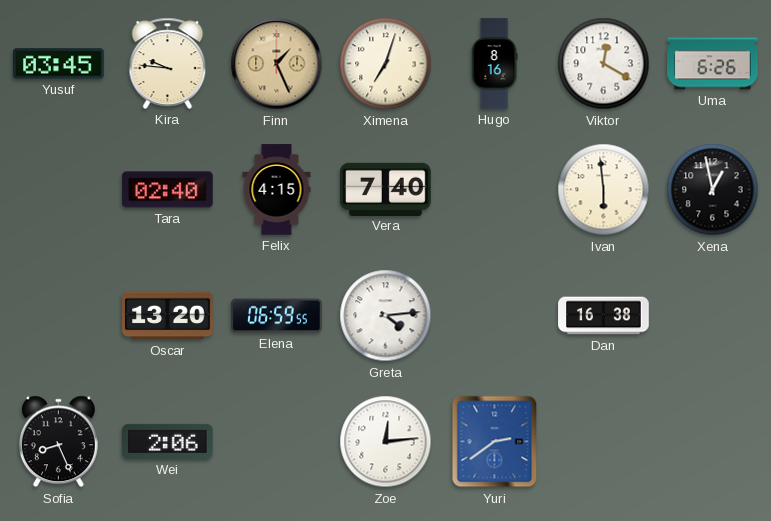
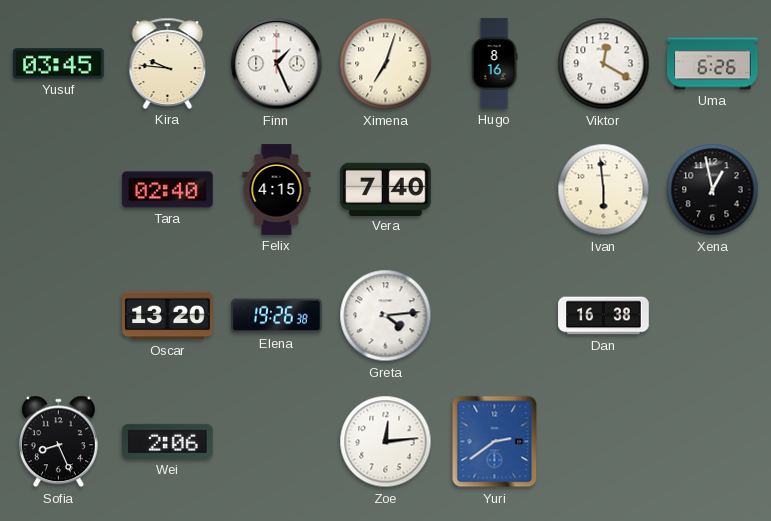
Finn dial: champagne -> white (277, 64)
Elena: 06:59 -> 19:26 (277, 316)
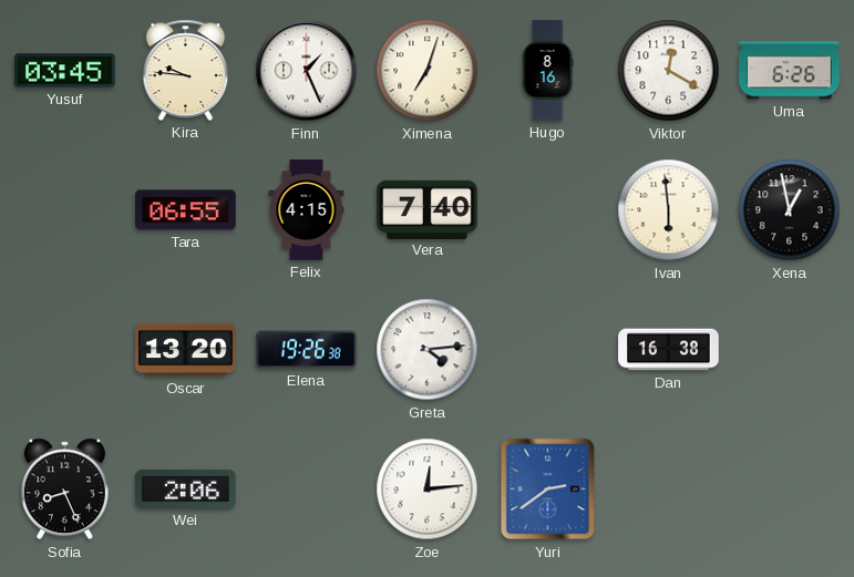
Tara: 02:40 -> 06:55 (186, 210)
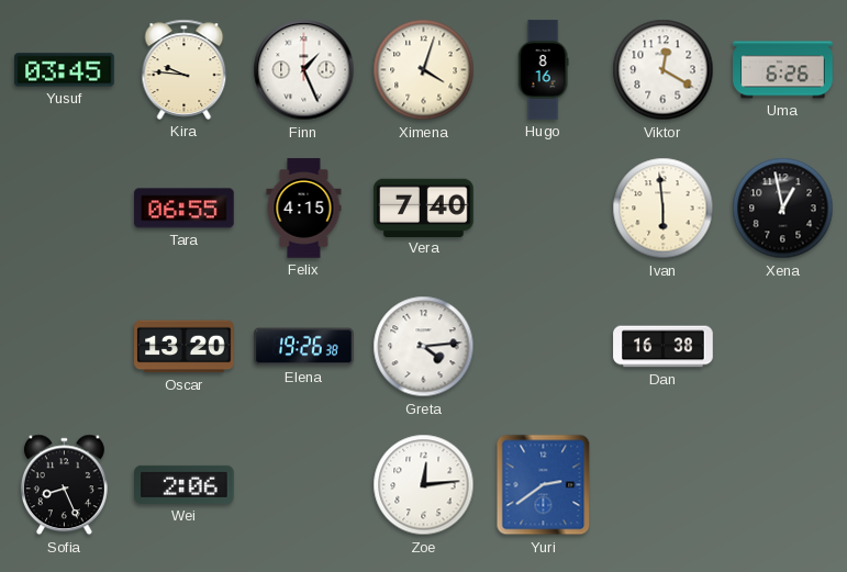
Ximena: 7:03 -> 4:03 (424, 70)
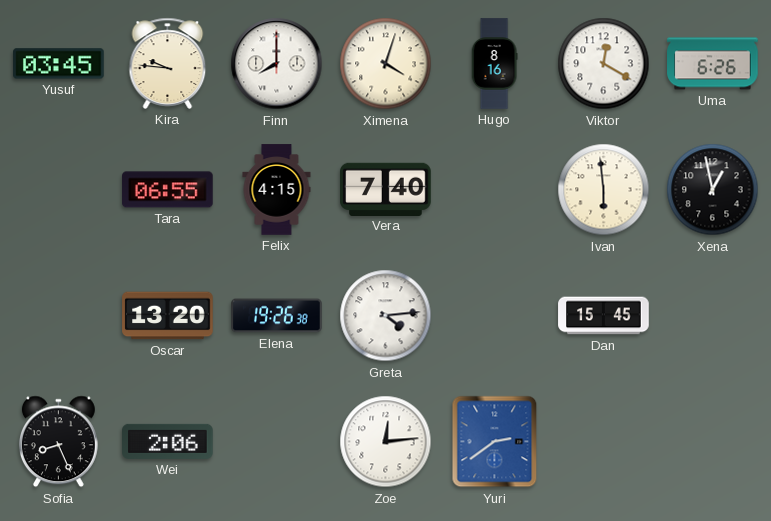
Finn: 1:26 -> 8:00 (277, 64)
Dan: 16:38 -> 15:45 (604, 316)
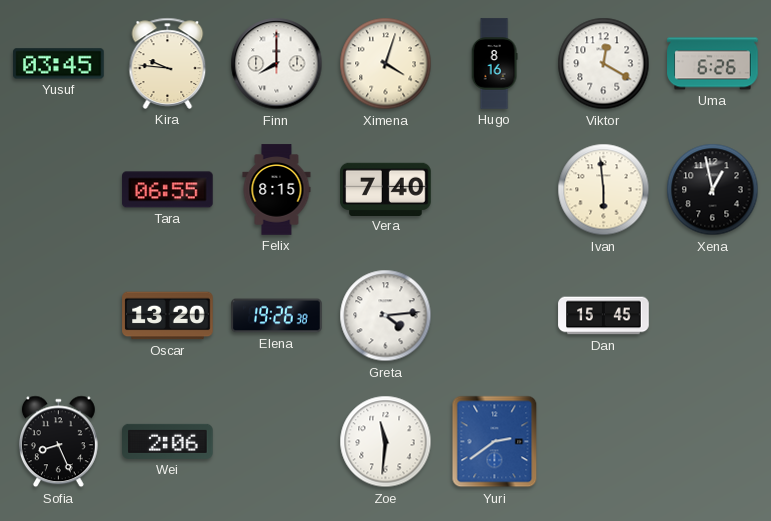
Felix: 4:15 -> 8:15 (277, 190)
Zoe: 12:14 -> 11:31 (386, 442)
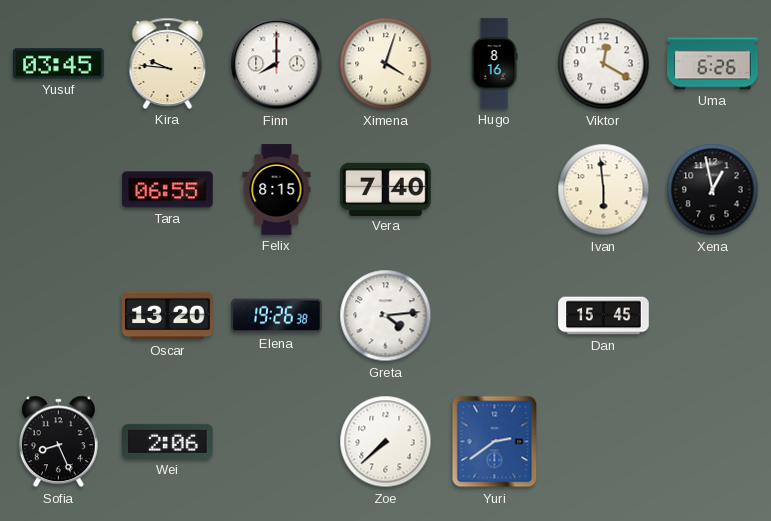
Zoe: 11:31 -> 7:38 (386, 442)
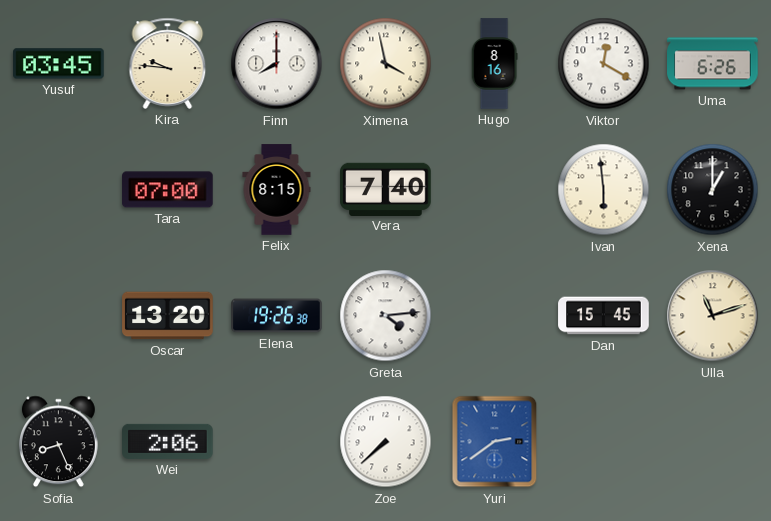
Ximena: 4:03 -> 3:58 (386, 64)
Tara: 06:55 -> 07:00 (168, 190)
Xena: 12:58 -> 1:00 (713, 190)
Ulla: none -> 11:12 (713, 316)
